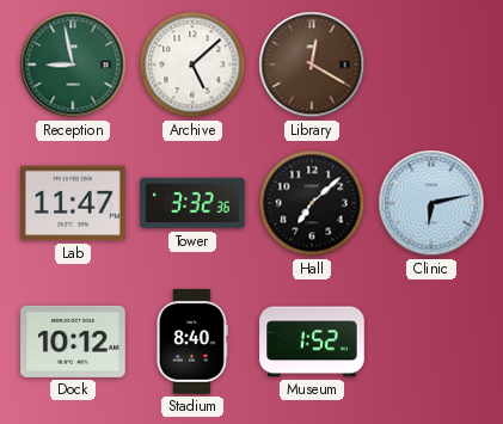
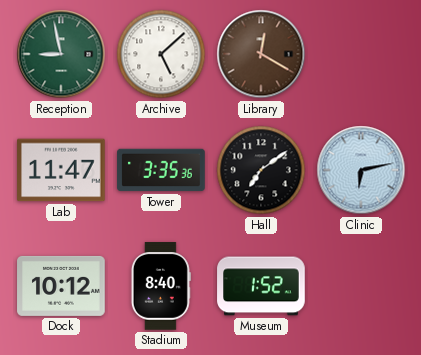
Tower: 3:32 -> 3:35 (161, 170)
Hall: 7:08 -> 7:09 (261, 170)
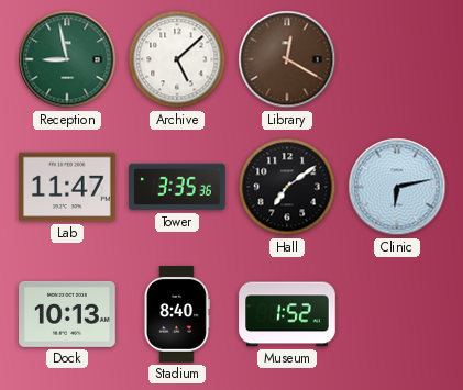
Dock: 10:12 -> 10:13 (67, 314)
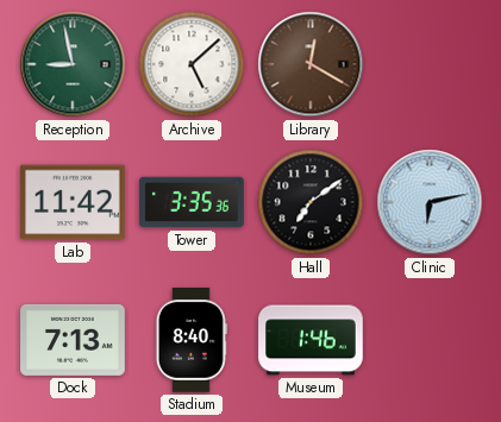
Lab: 11:47 -> 11:42 (73, 202)
Dock: 10:13 -> 7:13 (73, 340)
Museum: 1:52 -> 1:46 (311, 340)
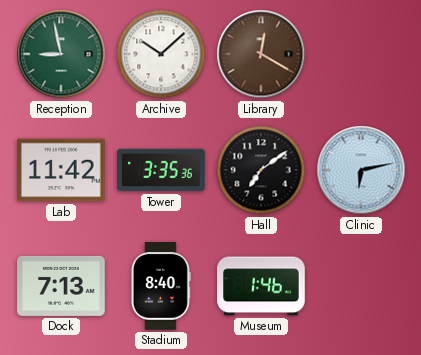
Archive: 5:08 -> 10:08 (161, 54)
